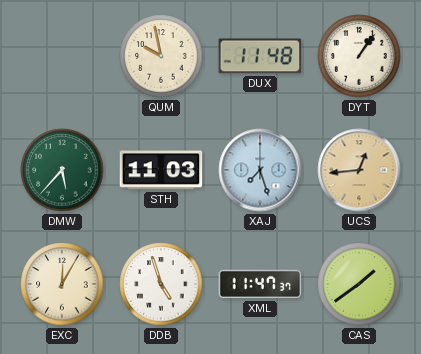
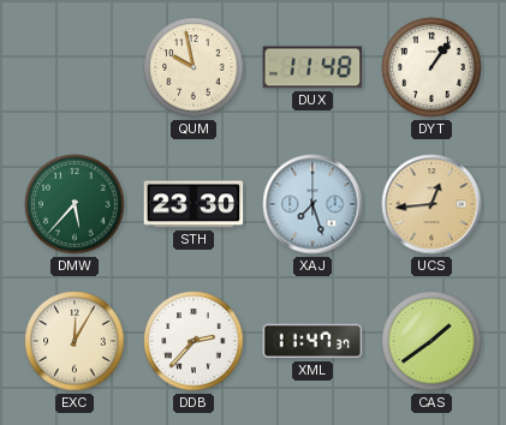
STH: 11:03 -> 23:30 (194, 204)
DDB: 4:57 -> 2:37 (194, 341)
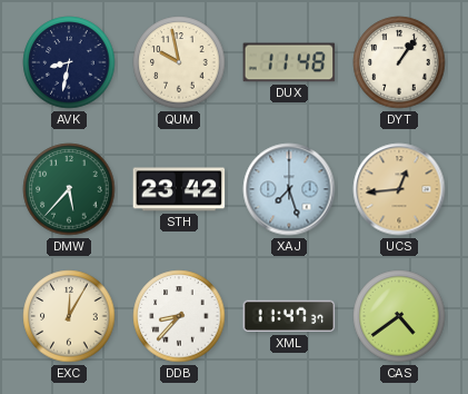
AVK: none -> 8:32 (69, 62)
STH: 23:30 -> 23:42 (179, 189)
DDB: 2:37 -> 8:37 (179, 316)
CAS: 1:39 -> 4:39 (399, 316)
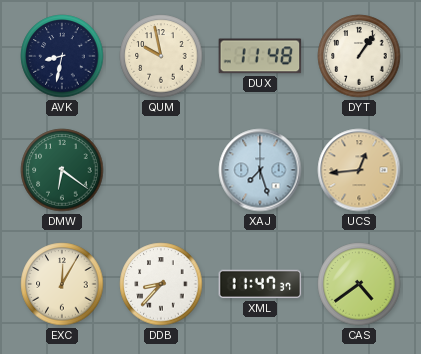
DMW: 5:37 -> 6:21 (62, 170)
STH: 23:42 -> none (179, 189)
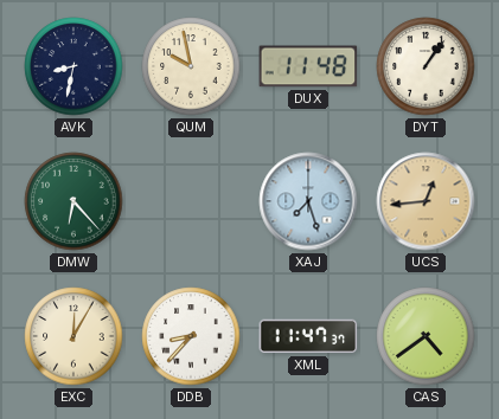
DMW: 6:21 -> 6:23 (73, 201)
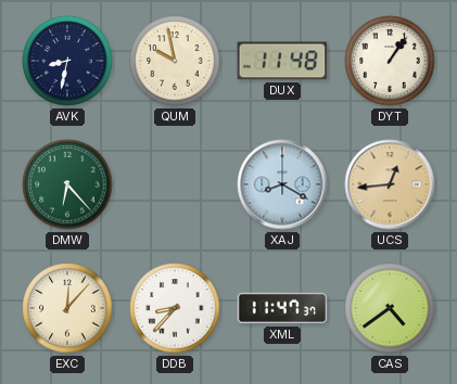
XAJ: 7:27 -> 8:20 (282, 184)
EXC: 12:05 -> 12:07 (67, 308)
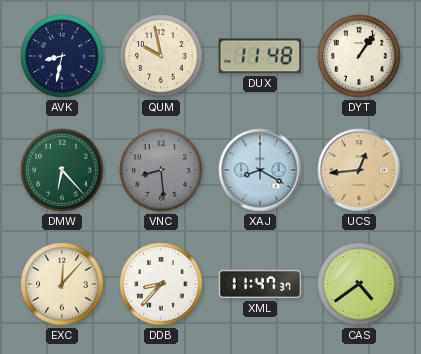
VNC: none -> 8:29 (161, 170)
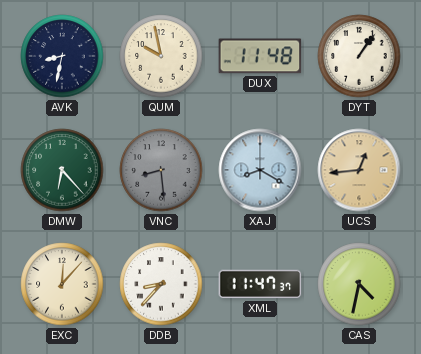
CAS: 4:39 -> 4:32 (359, 284)
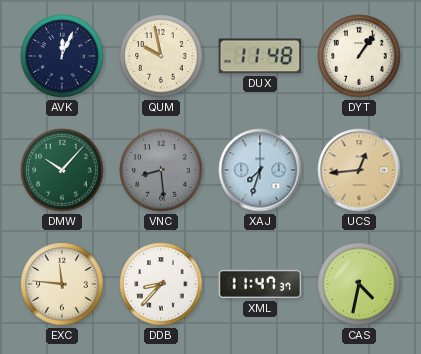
AVK: 8:32 -> 12:04 (62, 56)
DMW: 6:23 -> 10:07 (62, 170)
XAJ: 8:20 -> 7:33 (260, 170)
EXC: 12:07 -> 11:46 (62, 284)
